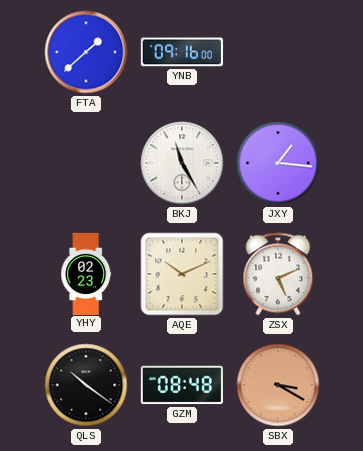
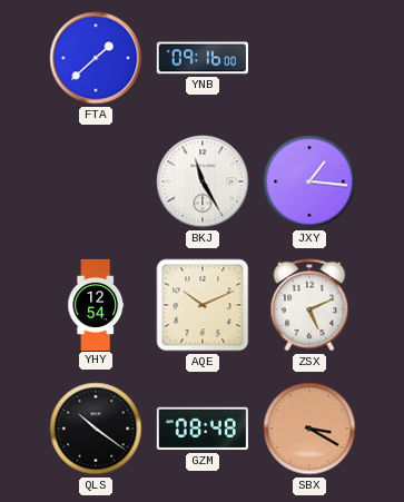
YHY: 02:23 -> 12:54 (96, 304)
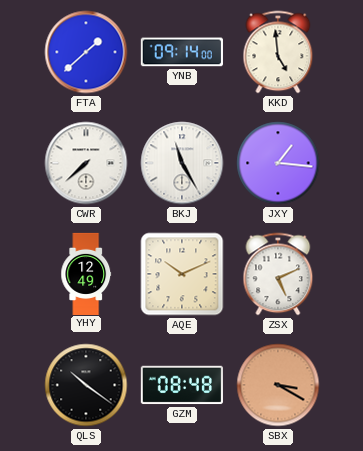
YNB: 09:16 -> 09:14 (182, 52)
KKD: none -> 4:59 (278, 52)
CWR: none -> 7:38 (86, 163)
YHY: 12:54 -> 12:49 (86, 273)
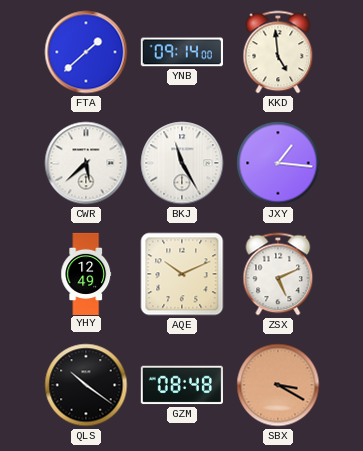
CWR: 7:38 -> 5:38 (86, 163)
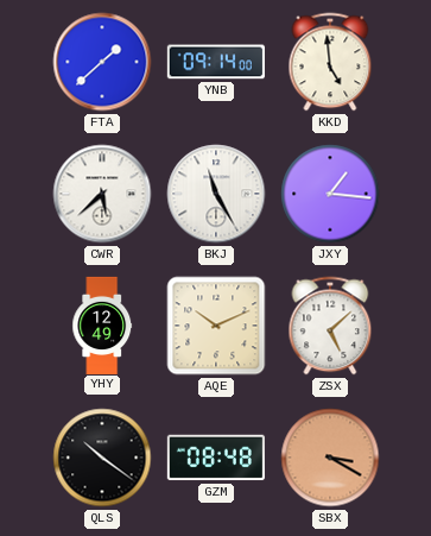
ZSX: 5:11 -> 5:08 (330, 326)
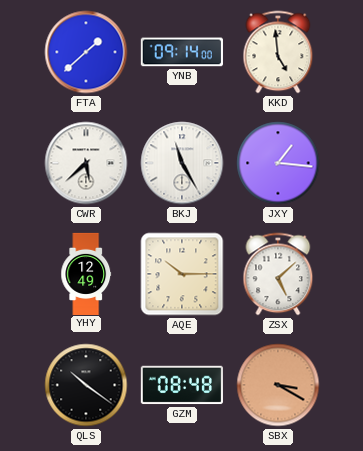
AQE: 10:11 -> 10:15 (182, 274)
